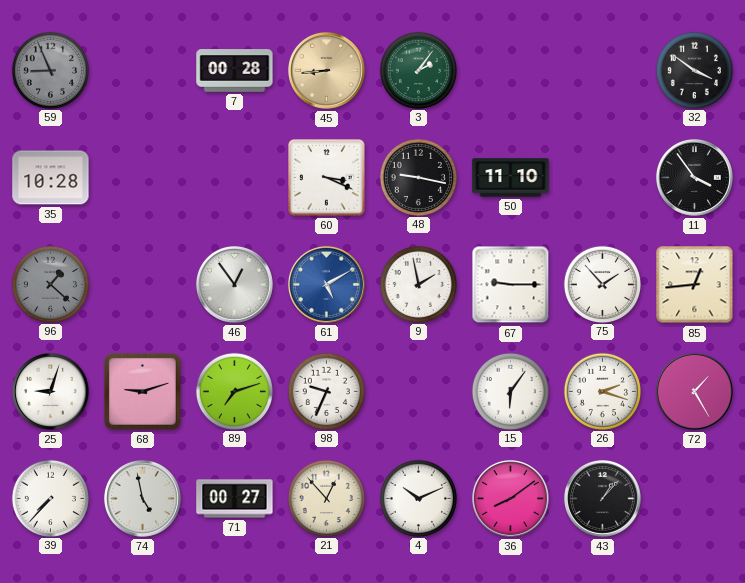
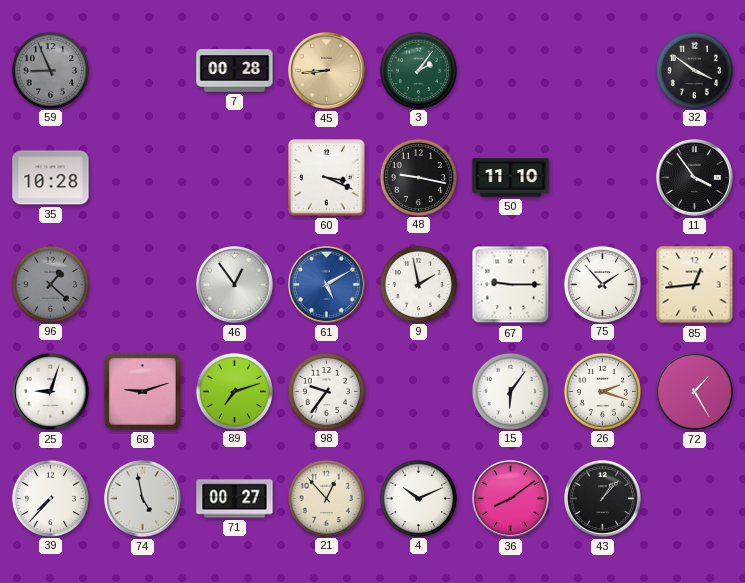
98: 9:34 -> 9:36 (326, 391)
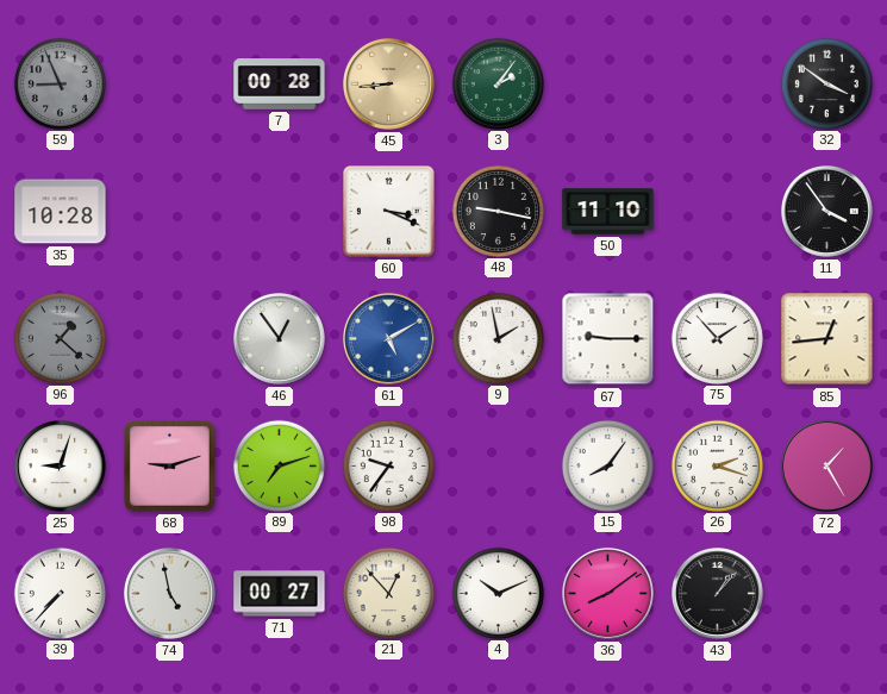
15: 6:06 -> 8:06 (607, 465)
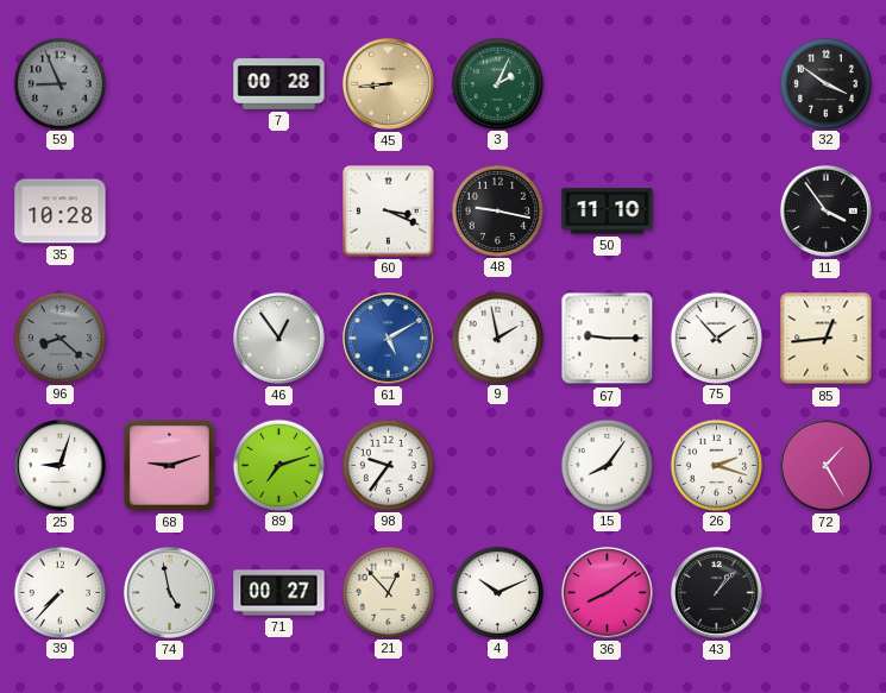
3: 2:06 -> 2:04 (497, 83)
96: 1:22 -> 8:22 (59, 338)
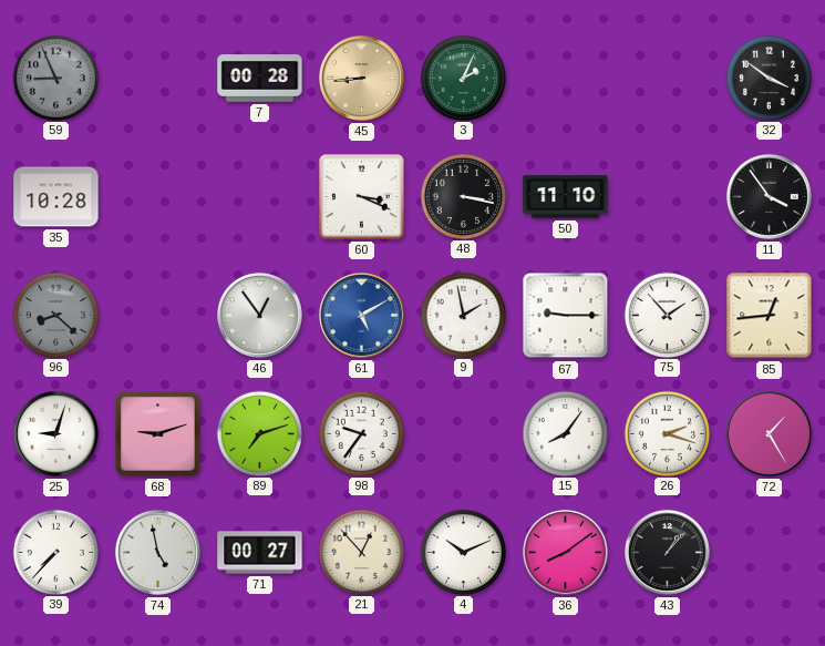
48: 9:17 -> 3:17 (463, 196)
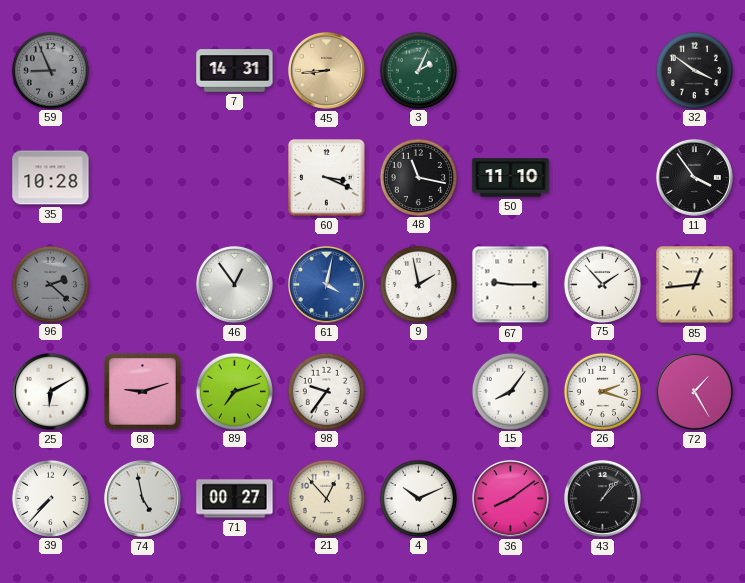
7: 00:28 -> 14:31 (235, 71)
48: 3:17 -> 11:17 (418, 177)
96: 8:22 -> 2:22 (50, 284)
61: 5:10 -> 4:02 (326, 284)
25: 9:03 -> 6:10 (50, 391)
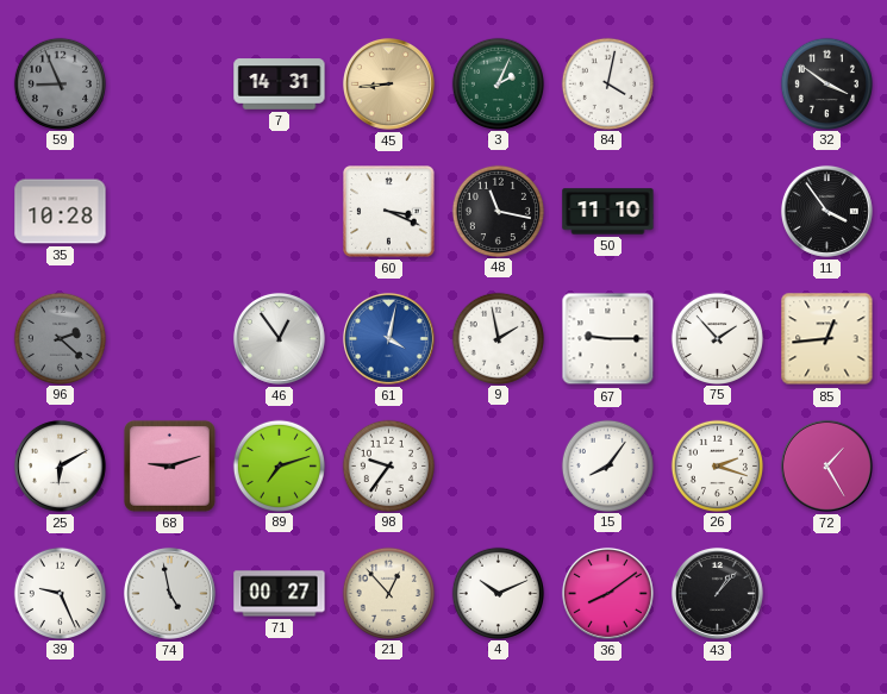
84: none -> 4:02 (607, 83)
39: 7:37 -> 9:26 (60, 593)
